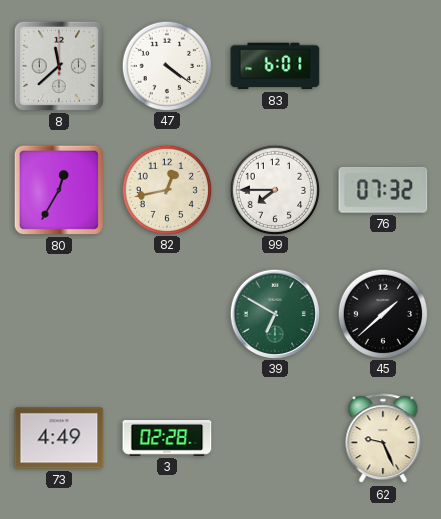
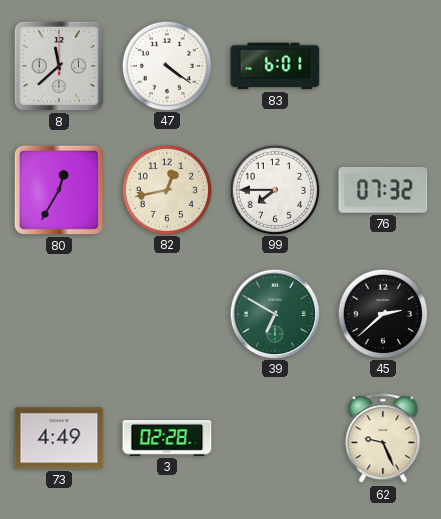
45: 1:38 -> 2:38 (382, 313)
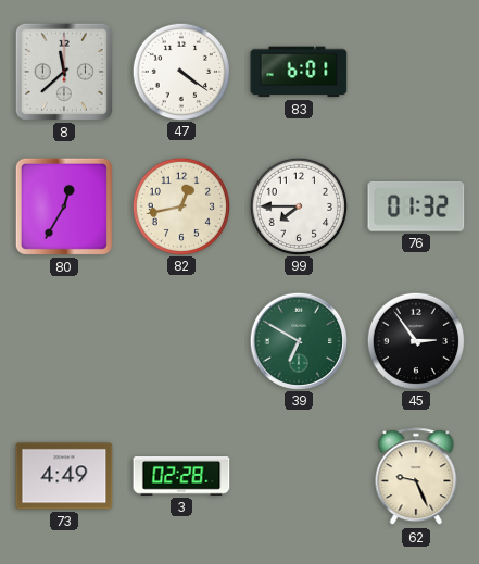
76: 07:32 -> 01:32 (416, 206)
45: 2:38 -> 2:54 (415, 340)
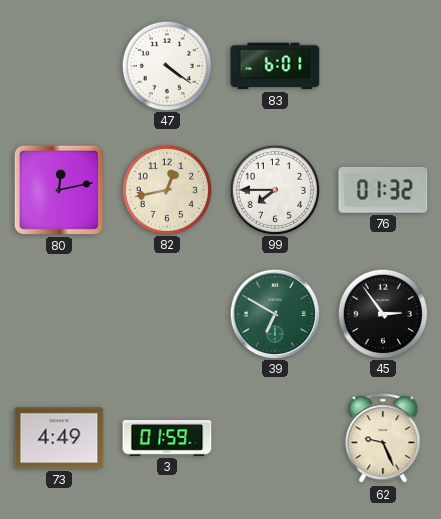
8: 11:38 -> none (64, 72)
80: 12:35 -> 12:13 (59, 190)
3: 02:28 -> 01:59 (167, 439)
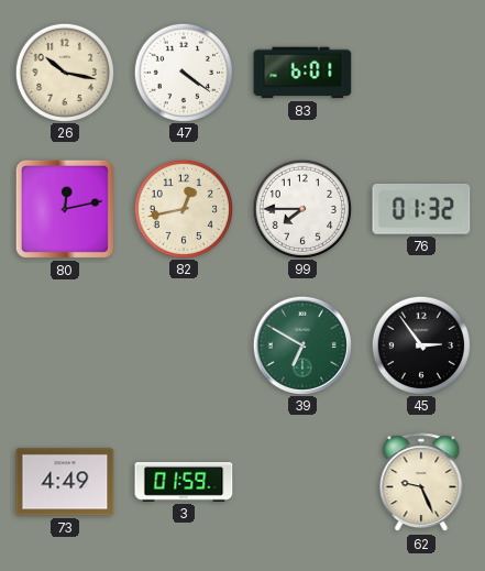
26: none -> 10:17 (64, 72)
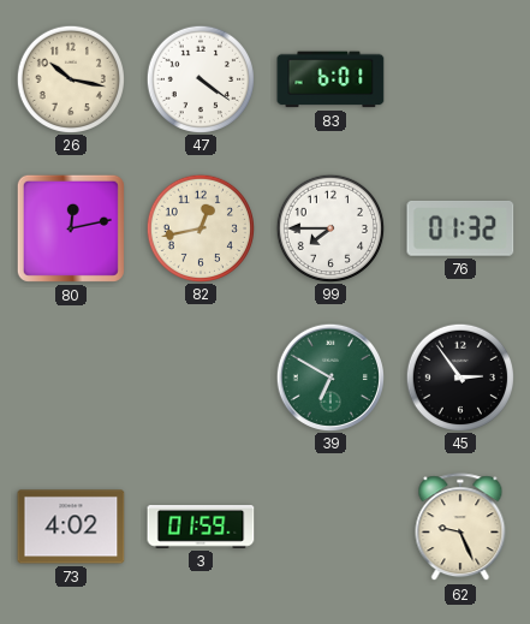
73: 4:49 -> 4:02 (71, 527)
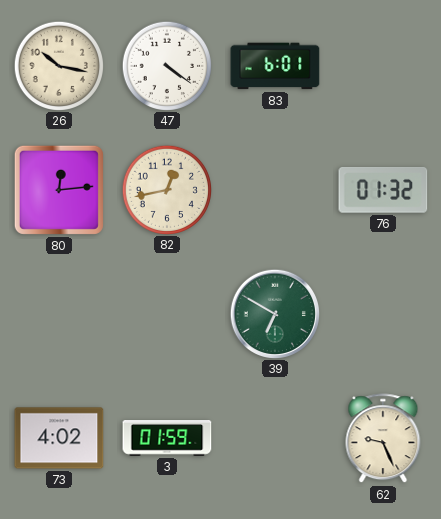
80: 12:13 -> 12:14 (59, 190)
99: 7:45 -> none (329, 227)
45: 2:54 -> none (459, 376)
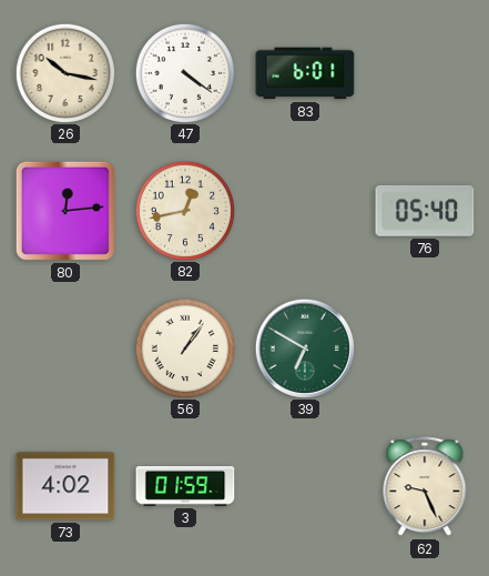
76: 01:32 -> 05:40 (425, 211)
56: none -> 1:06 (184, 347)
